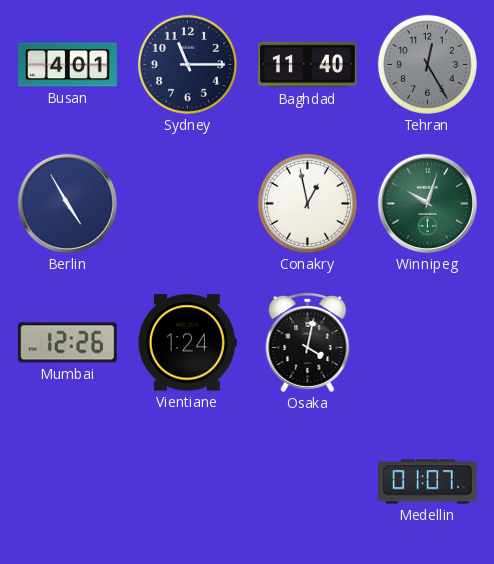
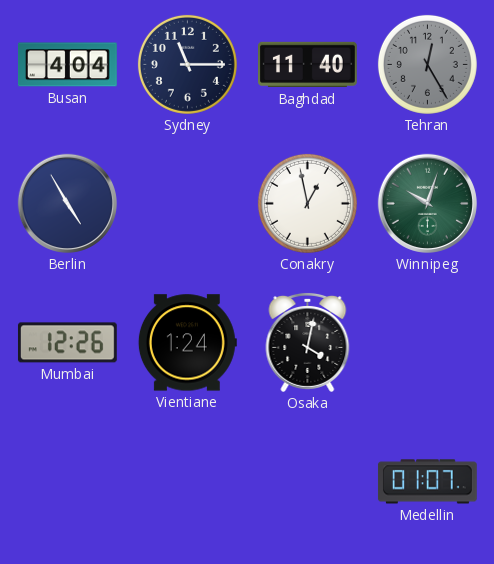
Busan: 4:01 -> 4:04 (68, 65)
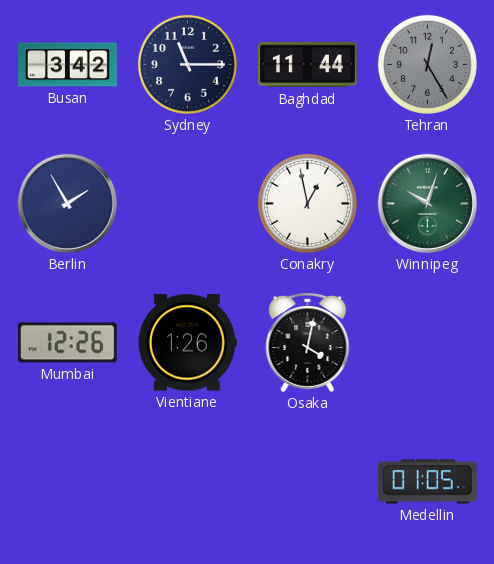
Busan: 4:04 -> 3:42 (68, 65)
Baghdad: 11:40 -> 11:44 (308, 65)
Berlin: 4:55 -> 1:55 (67, 203)
Vientiane: 1:24 -> 1:26 (187, 343)
Medellin: 01:07 -> 01:05 (427, 482)
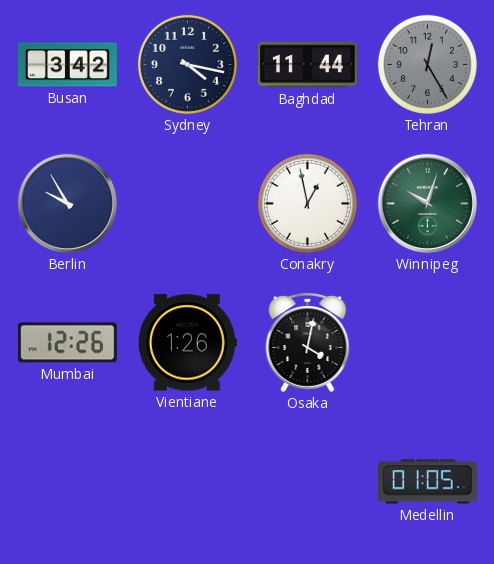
Sydney: 11:15 -> 4:17 (187, 64)
Berlin: 1:55 -> 9:55 (67, 203)
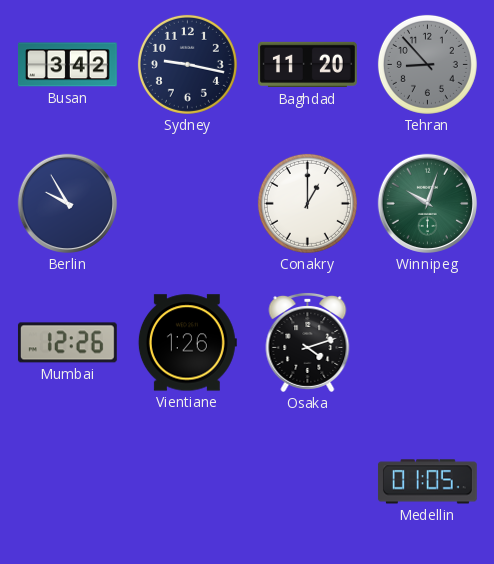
Sydney: 4:17 -> 9:17 (187, 64)
Baghdad: 11:44 -> 11:20 (308, 65)
Tehran: 12:25 -> 8:53 (427, 64)
Conakry: 12:58 -> 1:00 (307, 203)
Osaka: 4:02 -> 4:12 (308, 342)
